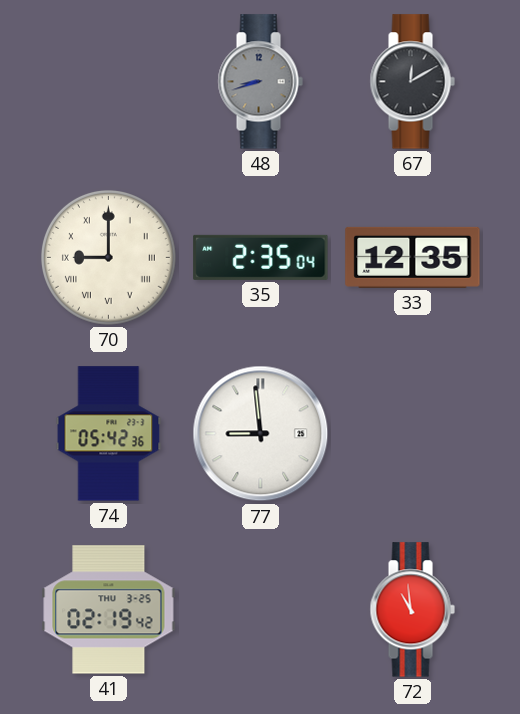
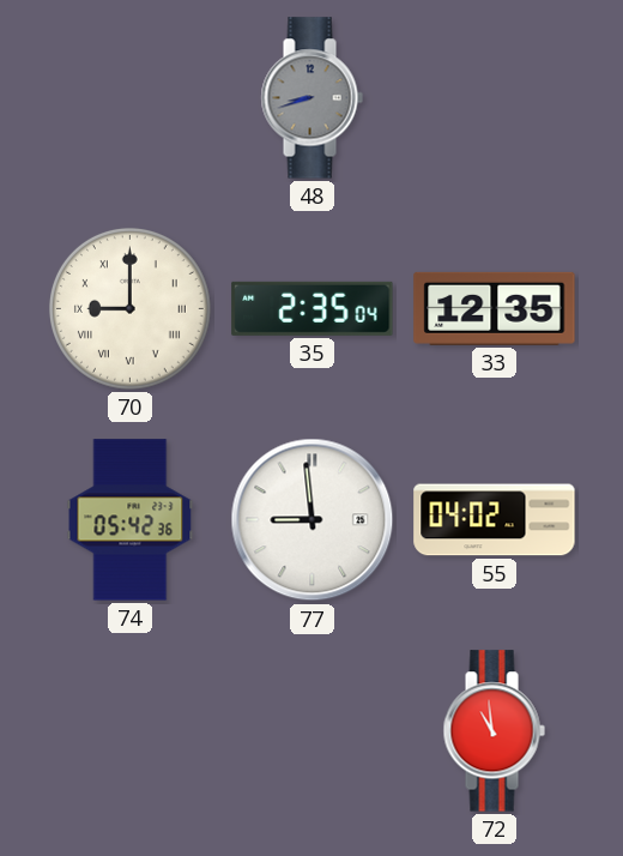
67: 12:10 -> none (412, 82)
55: none -> 04:02 (495, 520)
41: 02:19 -> none (109, 610)
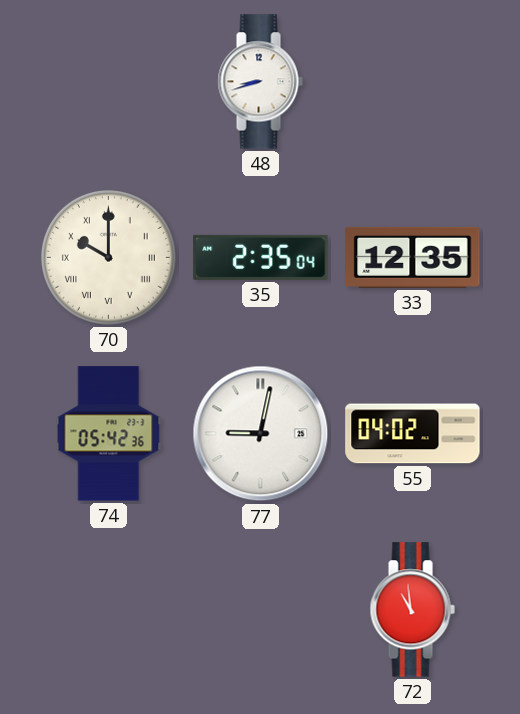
48 dial: grey -> white (260, 82)
70: 9:00 -> 10:00 (108, 257)
77: 8:59 -> 9:02 (261, 434)
